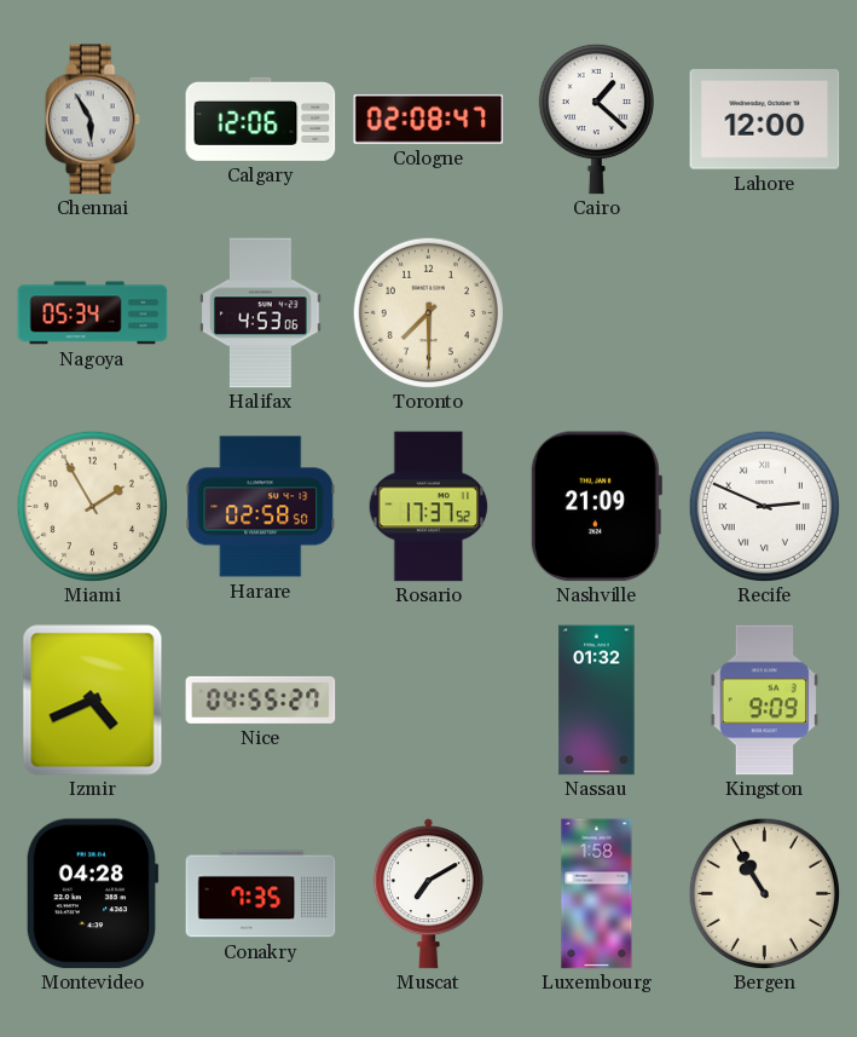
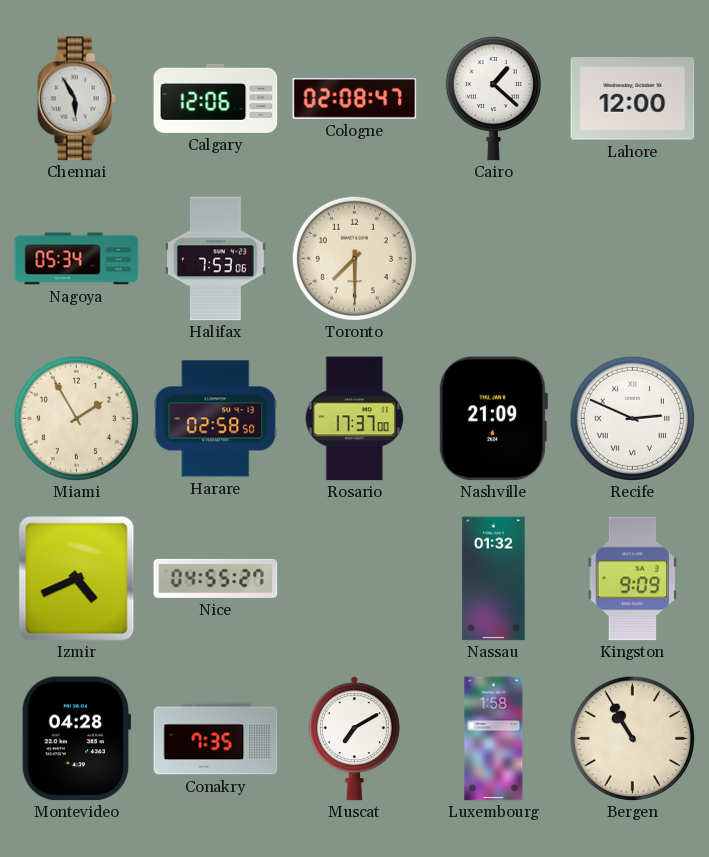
Halifax: 4:53 -> 7:53 (216, 259)
Rosario: 17:37:52 -> 17:37:00 (355, 419)
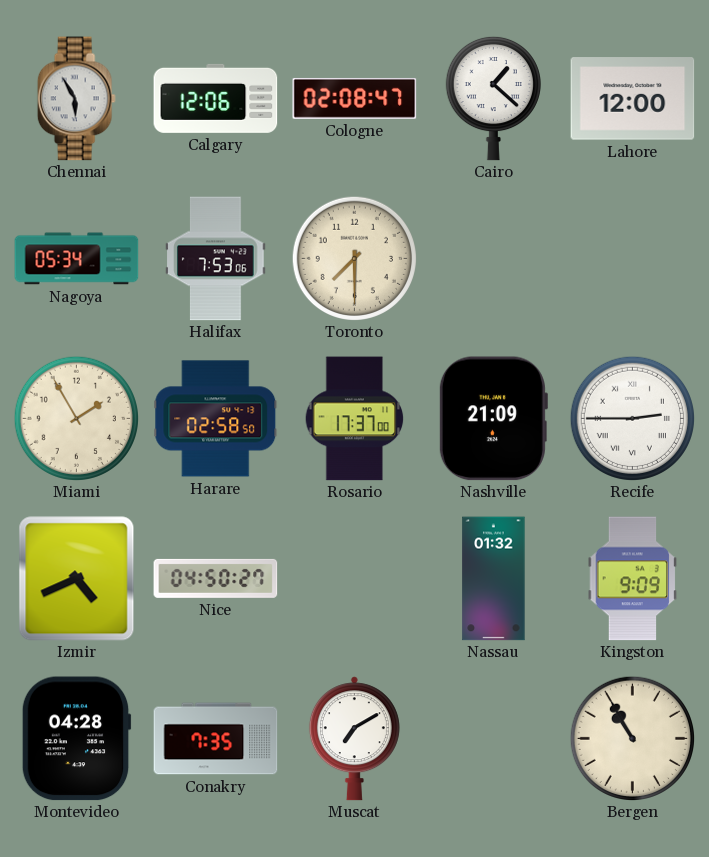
Recife: 2:49 -> 2:45 (632, 418)
Nice: 04:55 -> 04:50 (216, 578)
Luxembourg: 1:58 -> none (494, 739)
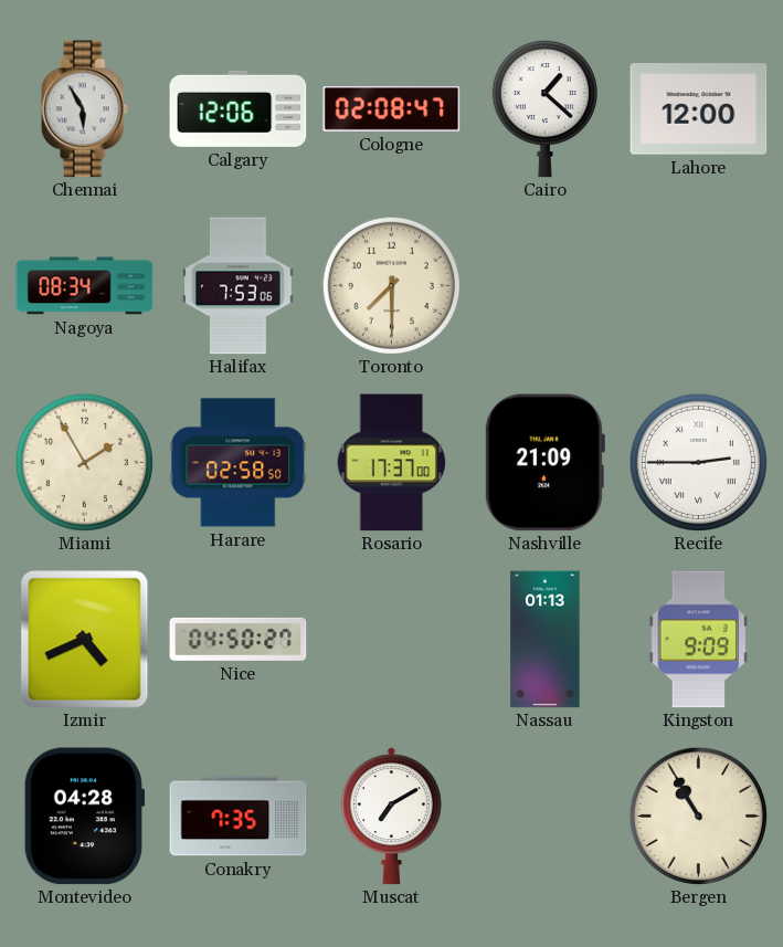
Nagoya: 05:34 -> 08:34 (85, 286)
Nassau: 01:32 -> 01:13 (546, 640)
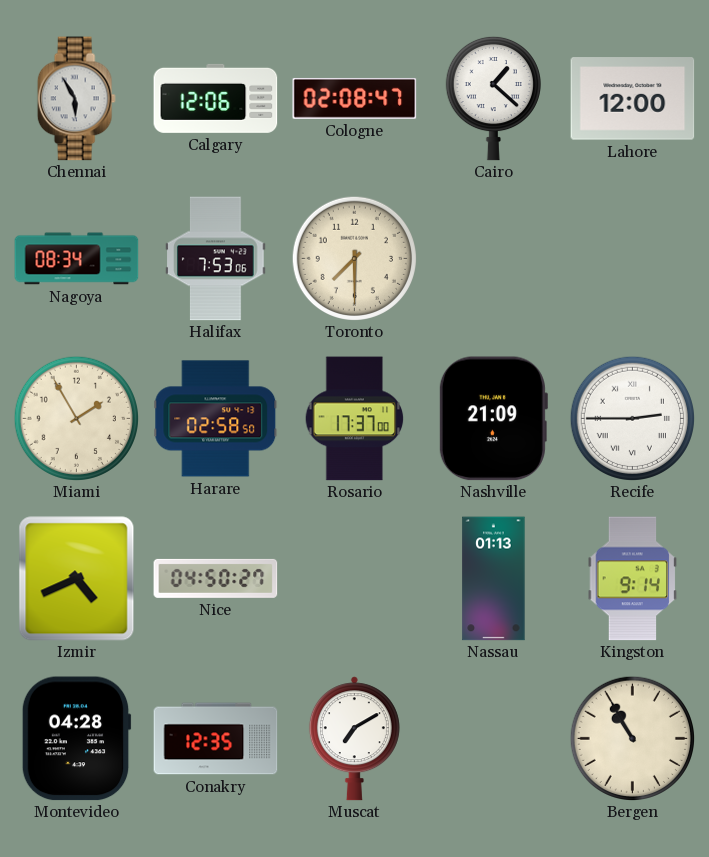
Kingston: 9:09 -> 9:14 (633, 579)
Conakry: 7:35 -> 12:35 (216, 739)
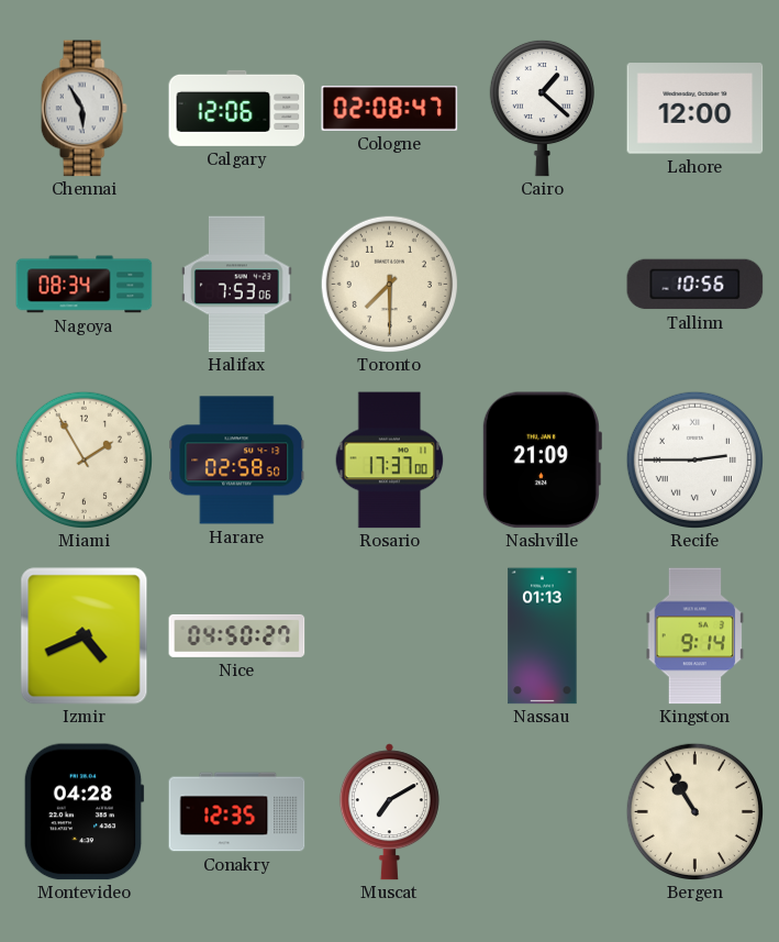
Tallinn: none -> 10:56 (695, 285)
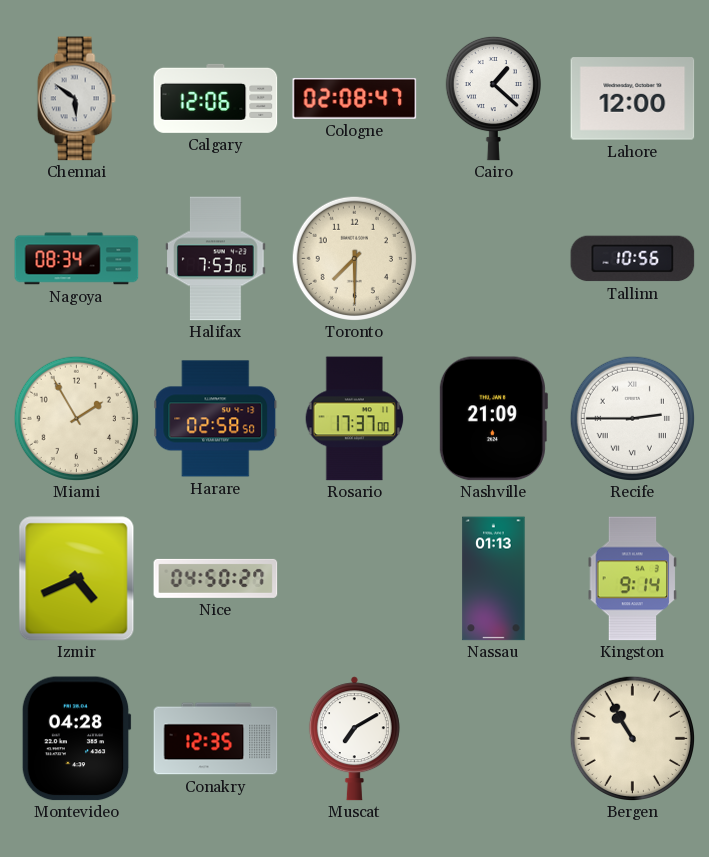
Chennai: 5:55 -> 5:51 (76, 99)
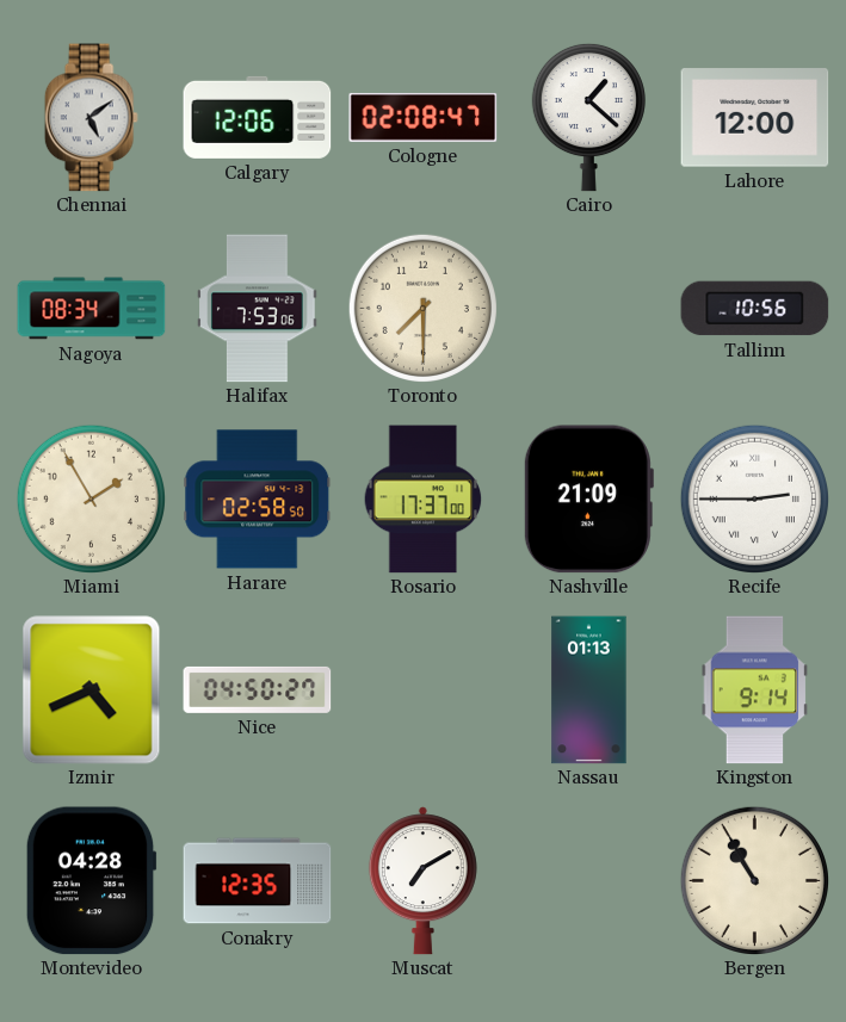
Chennai: 5:51 -> 5:09 (91, 118)
